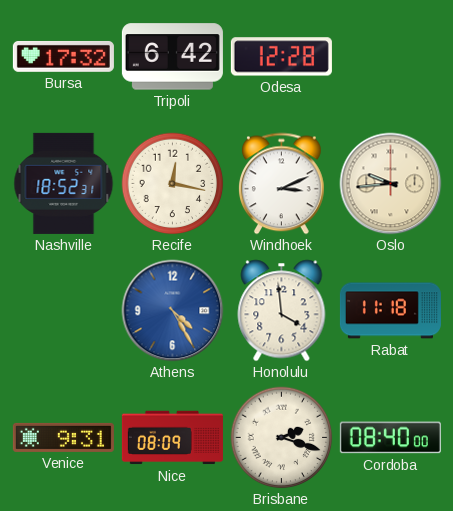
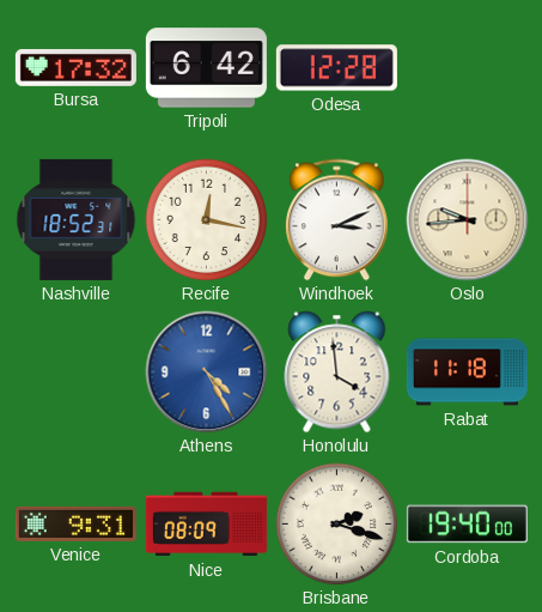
Cordoba: 08:40 -> 19:40 (467, 525)
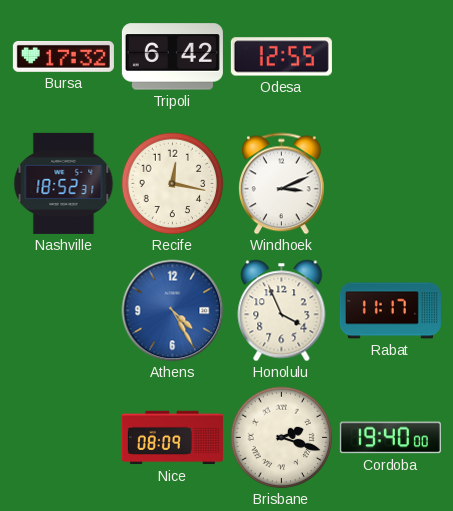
Odesa: 12:28 -> 12:55 (281, 57)
Oslo: 9:44 -> none (468, 220)
Honolulu: 3:59 -> 3:56 (282, 311)
Rabat: 11:18 -> 11:17 (390, 311)
Venice: 9:31 -> none (75, 523)
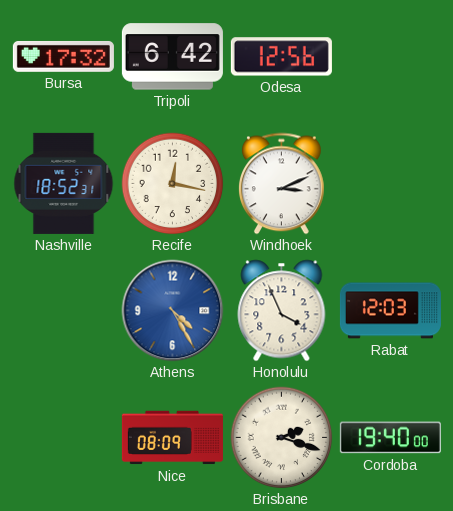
Odesa: 12:55 -> 12:56 (281, 57)
Rabat: 11:17 -> 12:03 (390, 311)
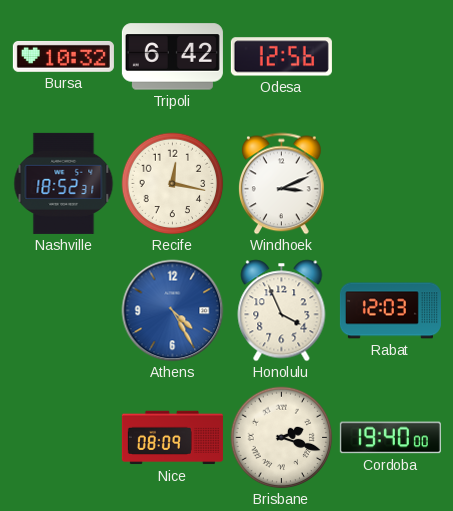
Bursa: 17:32 -> 10:32 (63, 56)
